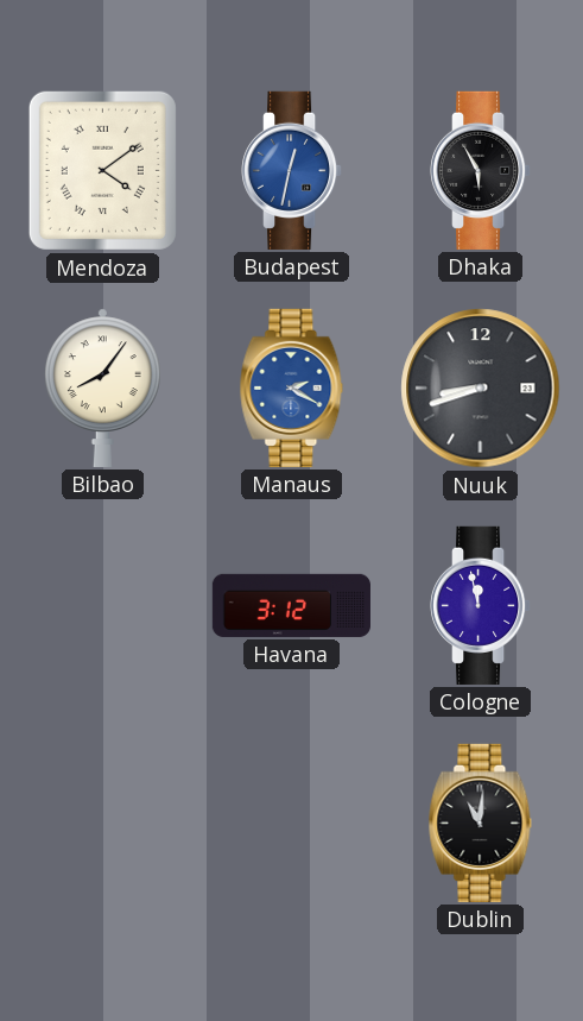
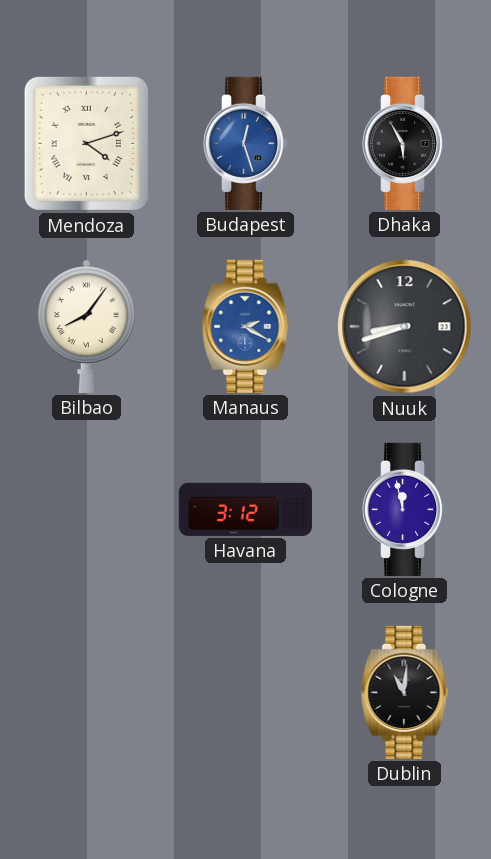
Mendoza: 4:09 -> 4:12 (86, 143)
Budapest: 12:32 -> 12:27 (247, 143)
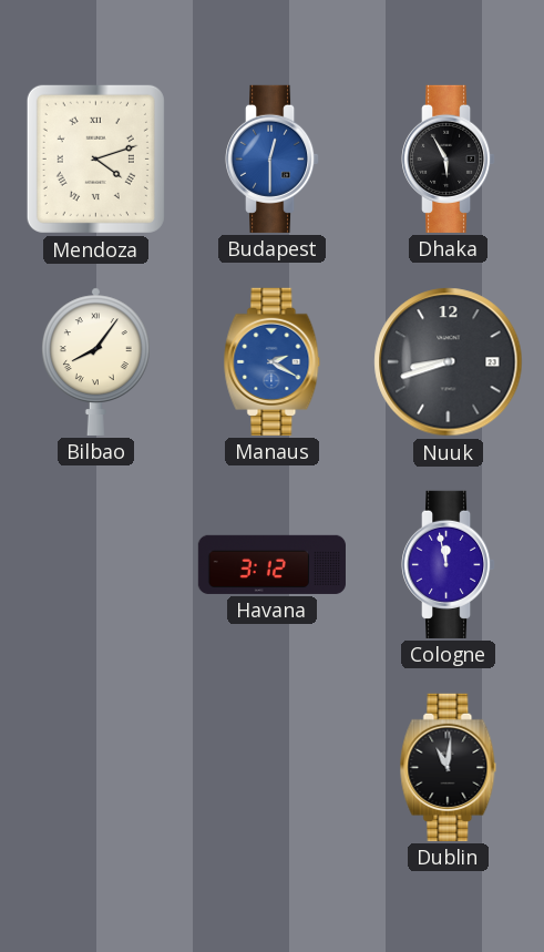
Budapest: 12:27 -> 12:30 (274, 158)
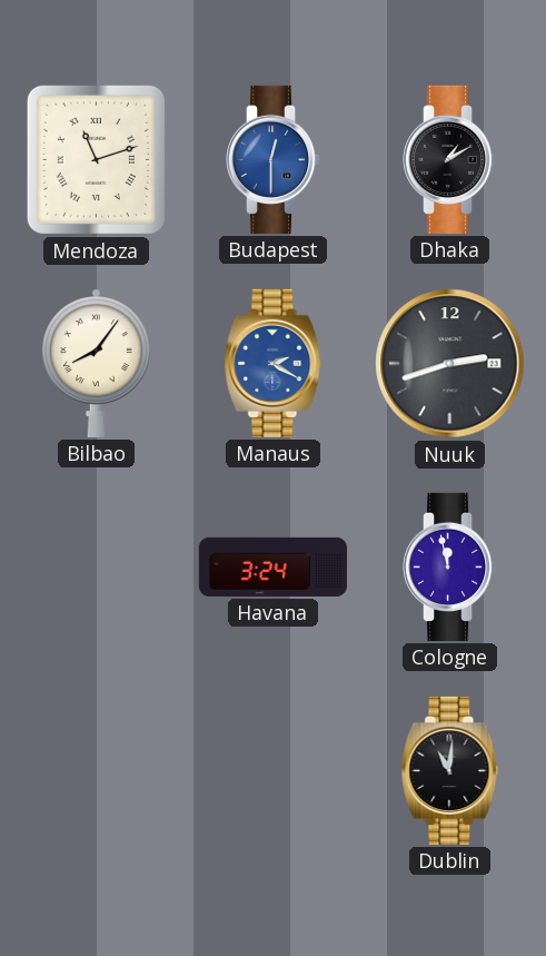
Mendoza: 4:12 -> 11:12 (96, 159)
Dhaka: 5:55 -> 1:10 (451, 159)
Nuuk: 8:42 -> 2:42 (450, 364)
Havana: 3:12 -> 3:24 (272, 566)
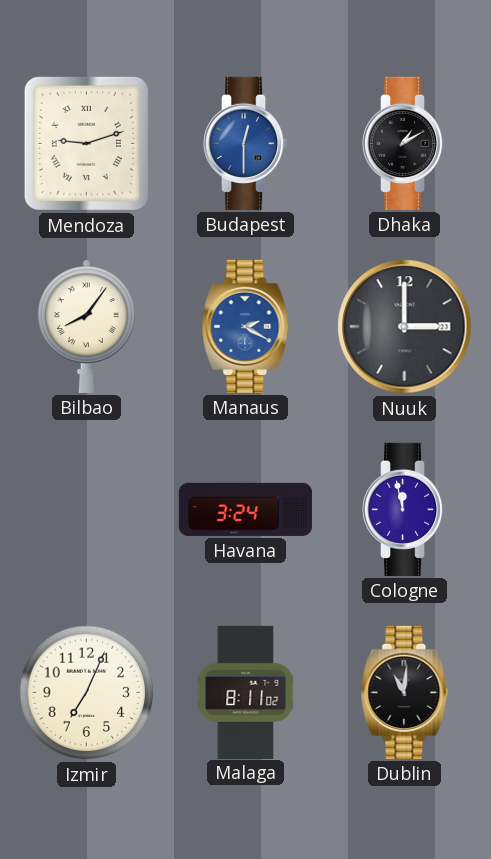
Mendoza: 11:12 -> 9:12 (86, 143)
Nuuk: 2:42 -> 3:00 (405, 327)
Izmir: none -> 7:04 (87, 693)
Malaga: none -> 8:11 (246, 692)
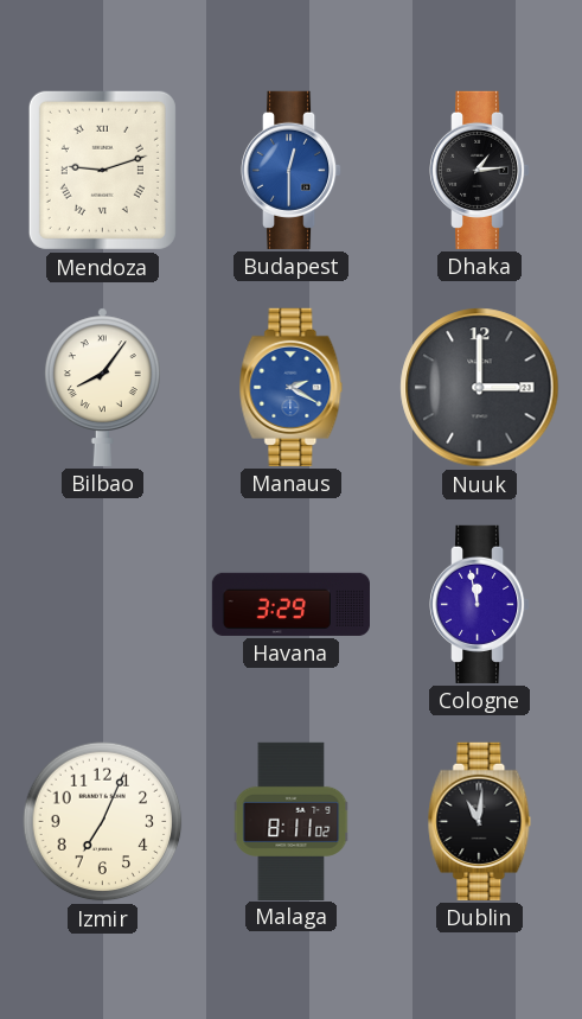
Dhaka: 1:10 -> 1:14 (481, 170)
Havana: 3:24 -> 3:29 (290, 604)
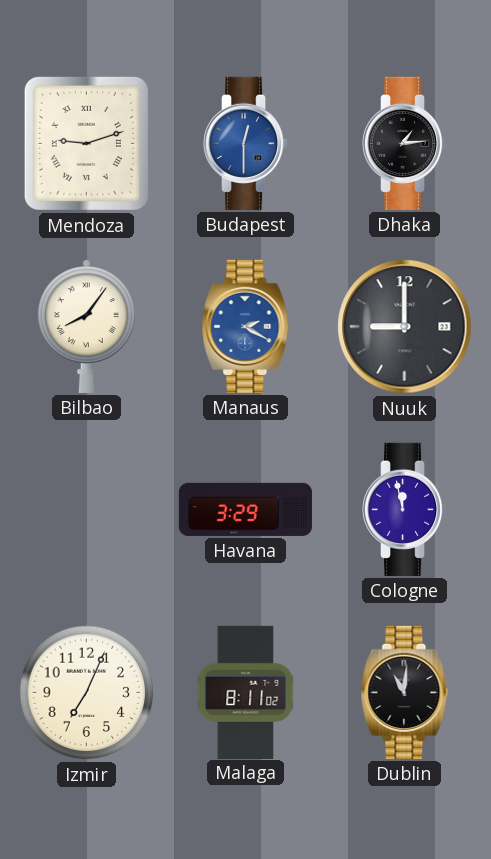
Nuuk: 3:00 -> 9:00 (405, 327)
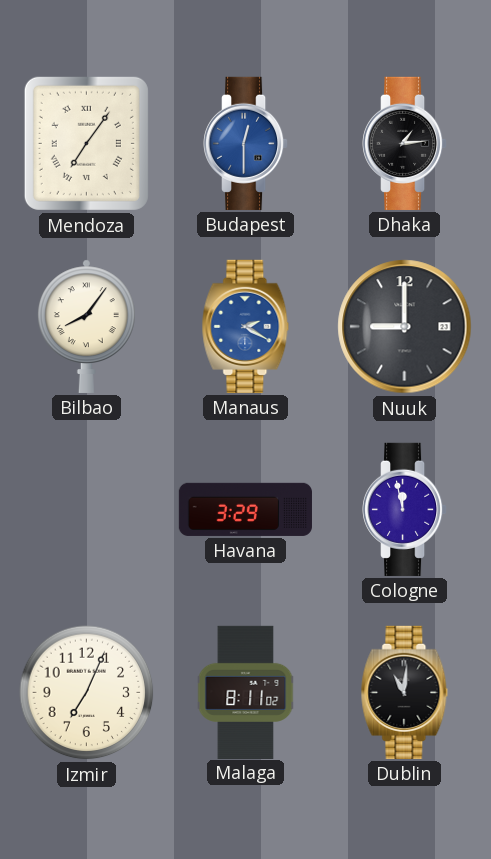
Mendoza: 9:12 -> 7:06 (86, 143)
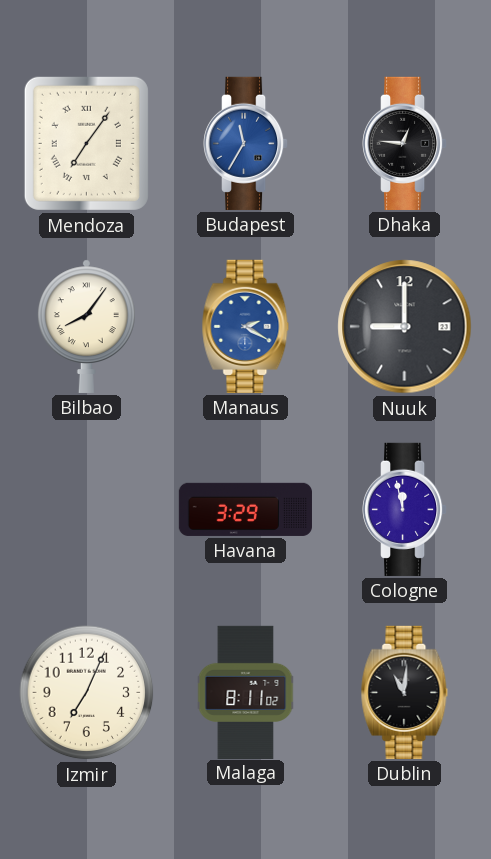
Budapest: 12:30 -> 11:35 (247, 143)
Dhaka: 1:14 -> 12:46 (406, 143)
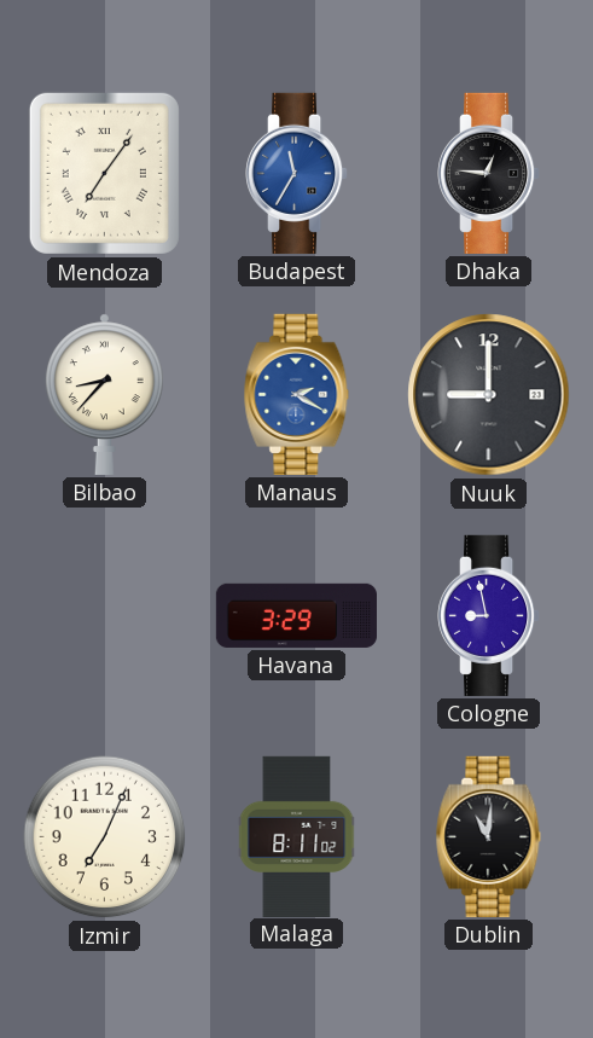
Bilbao: 8:06 -> 8:37 (104, 394)
Cologne: 11:58 -> 8:58 (490, 615)
